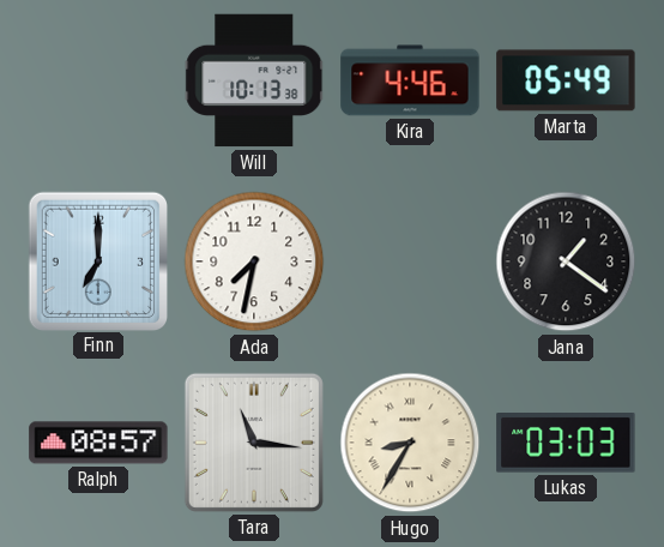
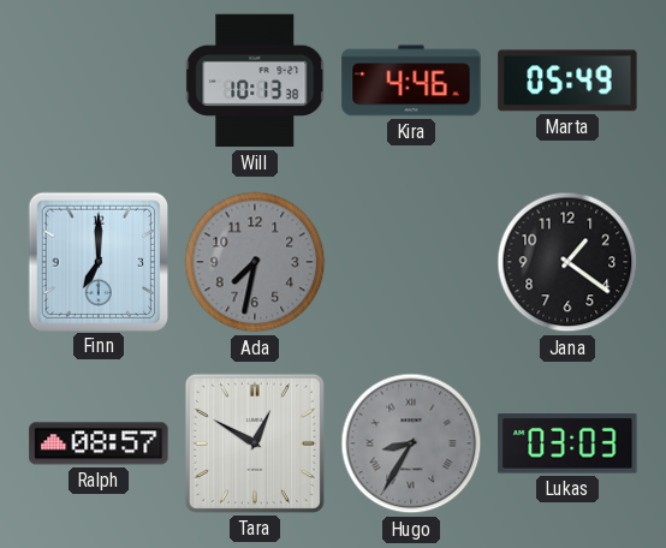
Ada dial: white -> grey (255, 262)
Tara: 11:16 -> 12:50 (255, 443)
Hugo dial: cream -> grey (411, 443)
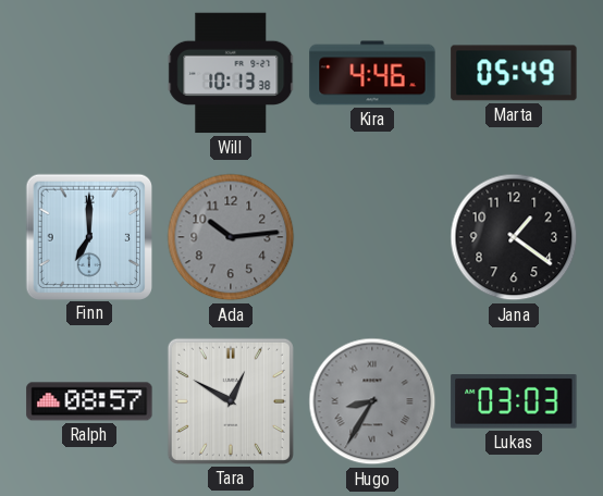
Ada: 7:32 -> 10:14 (231, 237)
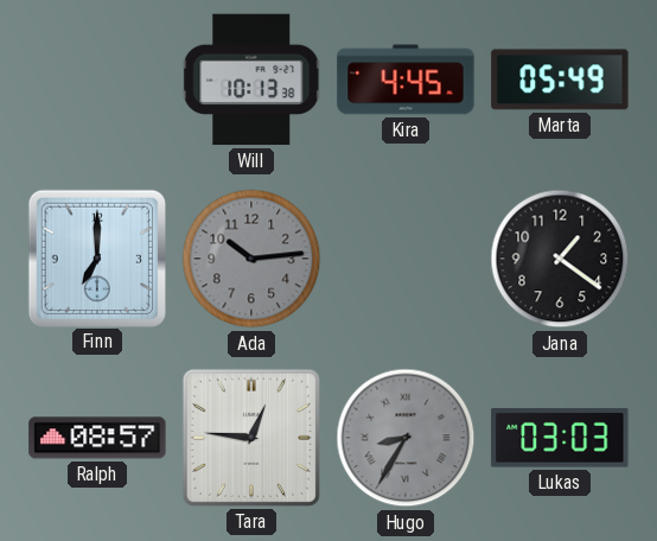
Kira: 4:46 -> 4:45 (406, 79)
Tara: 12:50 -> 12:46 (251, 438)
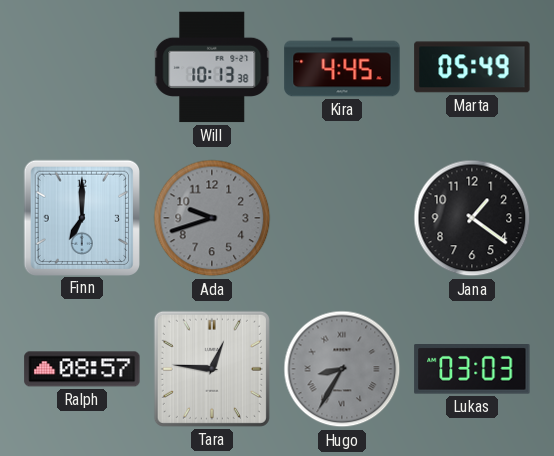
Ada: 10:14 -> 9:42 (212, 218)
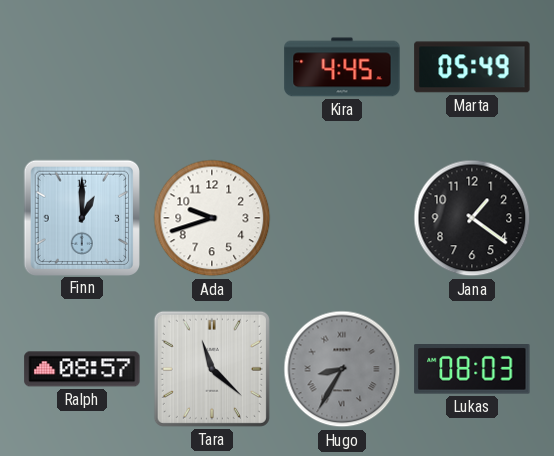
Will: 10:13 -> none (212, 67)
Finn: 7:00 -> 1:00 (81, 217)
Ada dial: grey -> white (212, 218)
Tara: 12:46 -> 11:22 (212, 369)
Lukas: 03:03 -> 08:03 (472, 370)
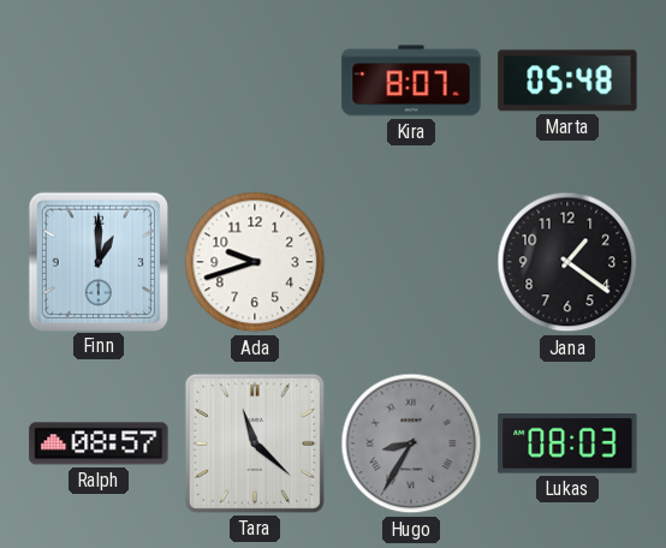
Kira: 4:45 -> 8:07 (411, 81)
Marta: 05:49 -> 05:48 (567, 81)
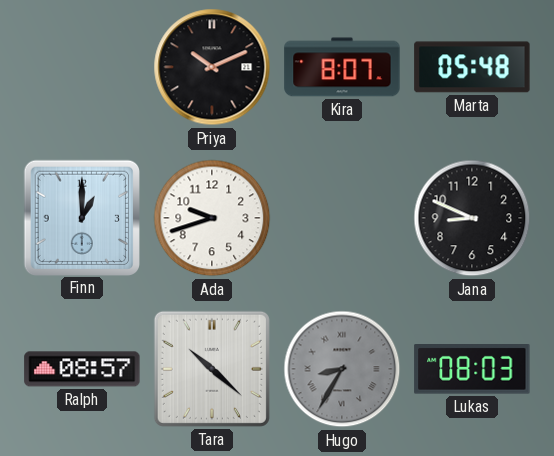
Priya: none -> 10:11 (212, 67)
Jana: 1:21 -> 8:49 (472, 218)
Tara: 11:22 -> 10:22 (212, 369)
